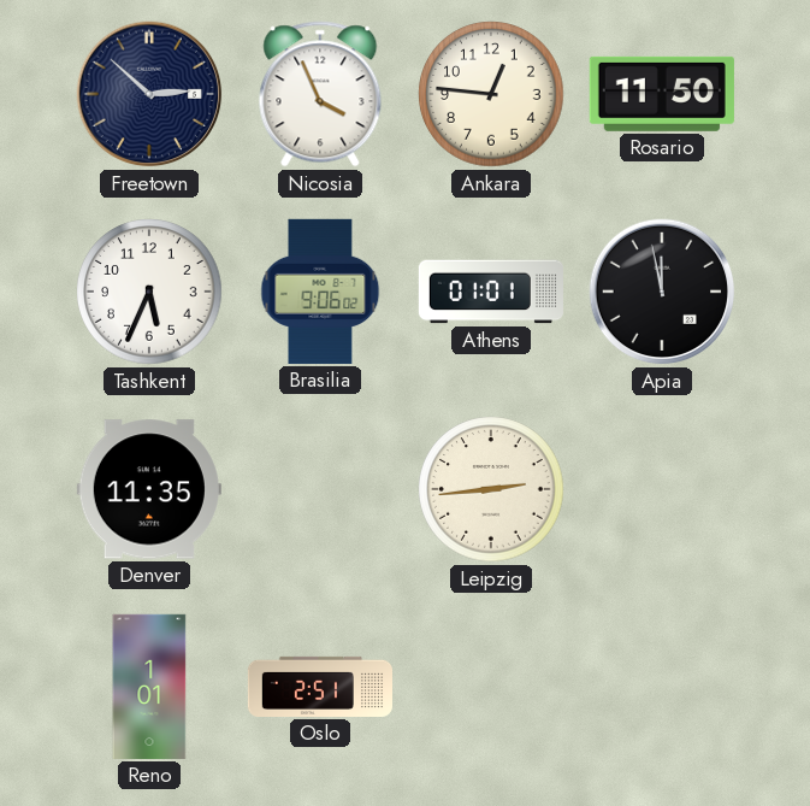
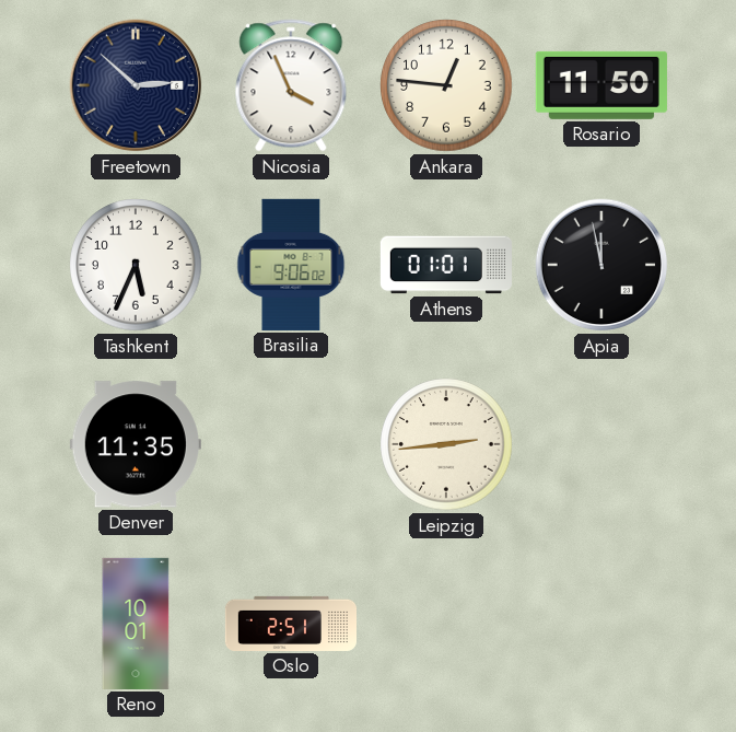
Reno: 1:01 -> 10:01 (136, 624)
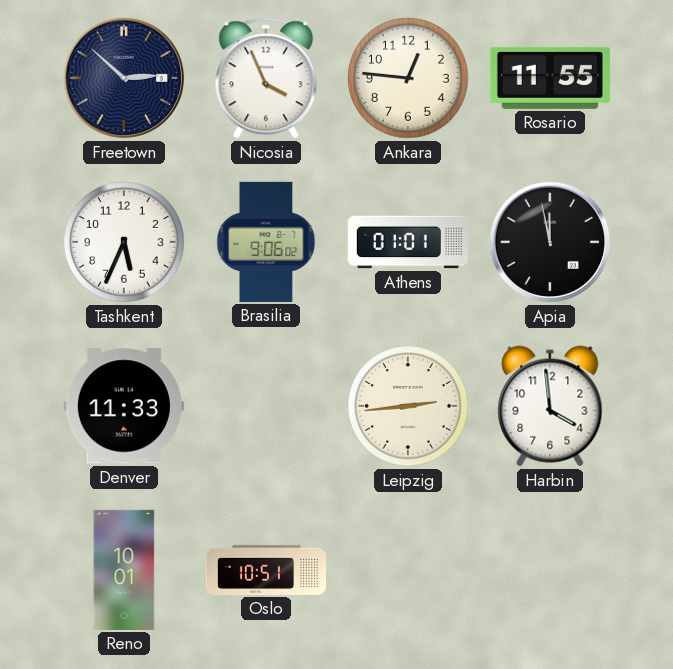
Rosario: 11:50 -> 11:55 (550, 78)
Denver: 11:35 -> 11:33 (124, 406)
Harbin: none -> 3:59 (550, 406)
Oslo: 2:51 -> 10:51 (265, 570)
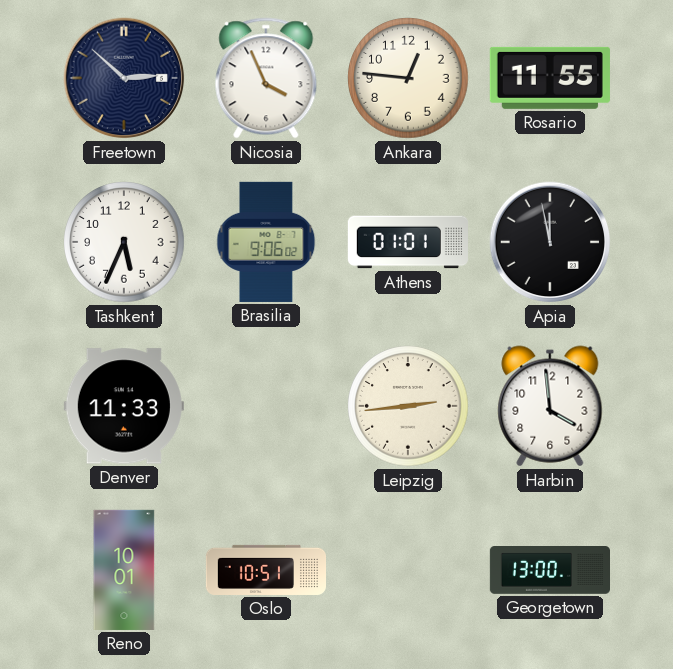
Georgetown: none -> 13:00 (549, 571)
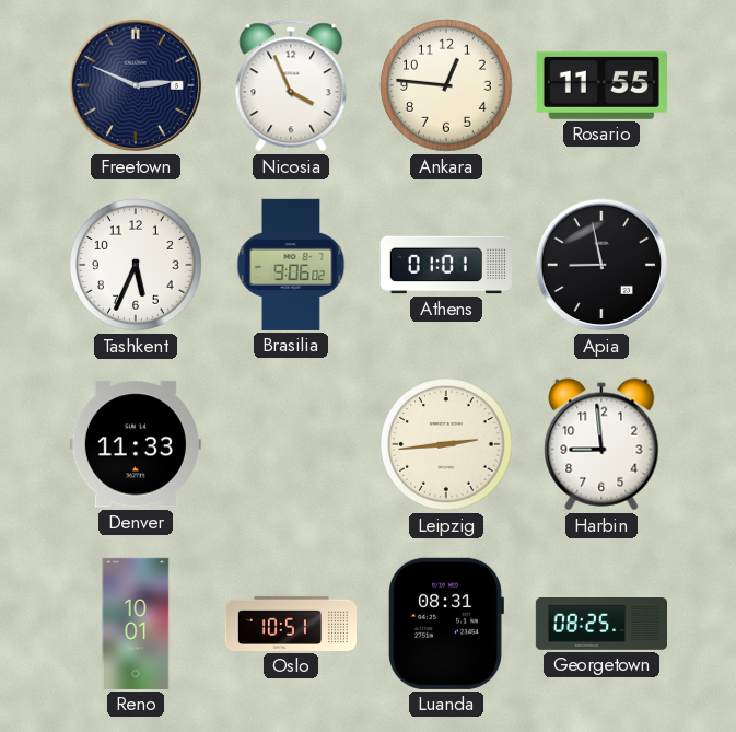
Freetown: 2:52 -> 2:49 (136, 85)
Apia: 11:58 -> 8:58 (601, 265)
Harbin: 3:59 -> 8:59 (601, 444)
Luanda: none -> 08:31 (446, 624)
Georgetown: 13:00 -> 08:25 (600, 625)
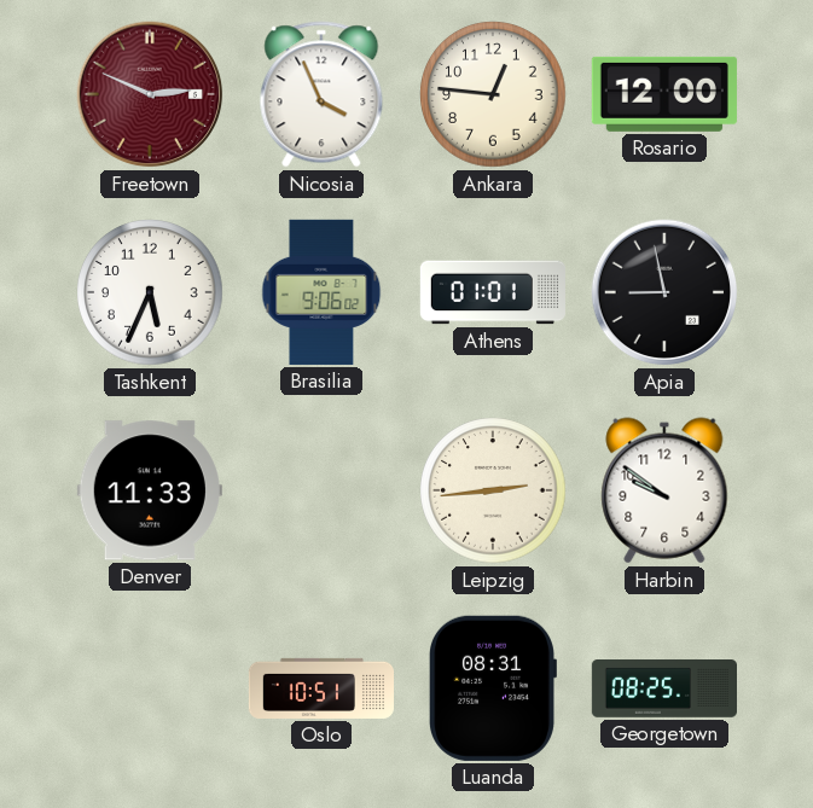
Freetown dial: navy -> burgundy (150, 94)
Rosario: 11:55 -> 12:00 (664, 94)
Harbin: 8:59 -> 9:51 (664, 490)
Reno: 10:01 -> none (136, 624)
